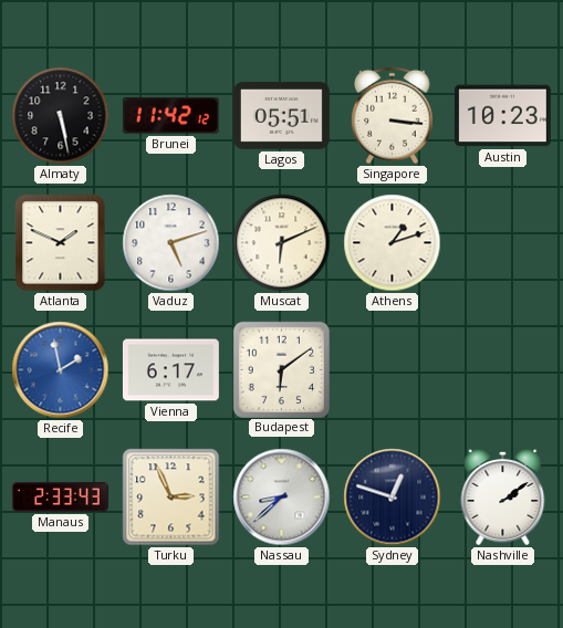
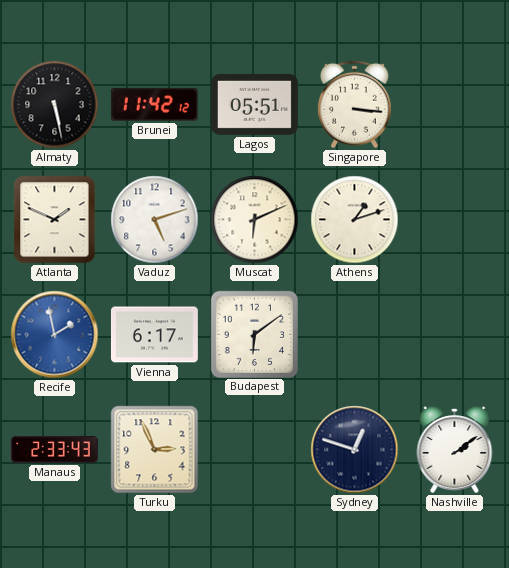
Austin: 10:23 -> none (502, 116)
Nassau: 8:38 -> none (282, 498)
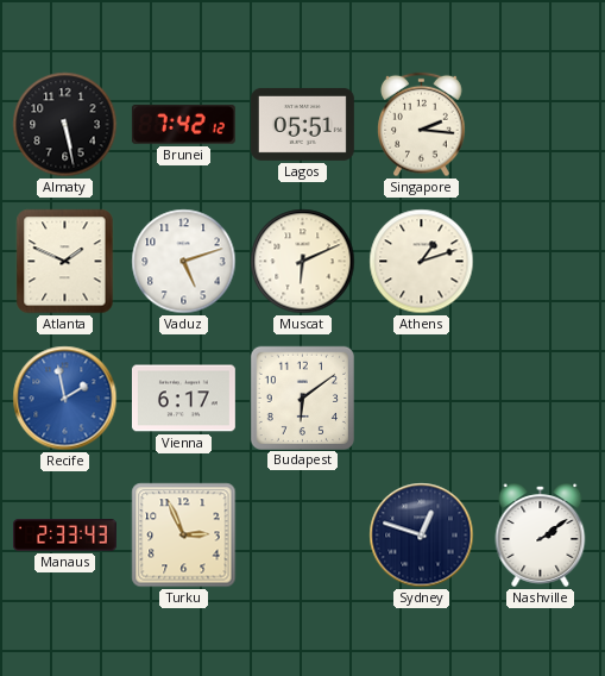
Brunei: 11:42 -> 7:42 (183, 125)
Singapore: 3:16 -> 2:16 (422, 125)
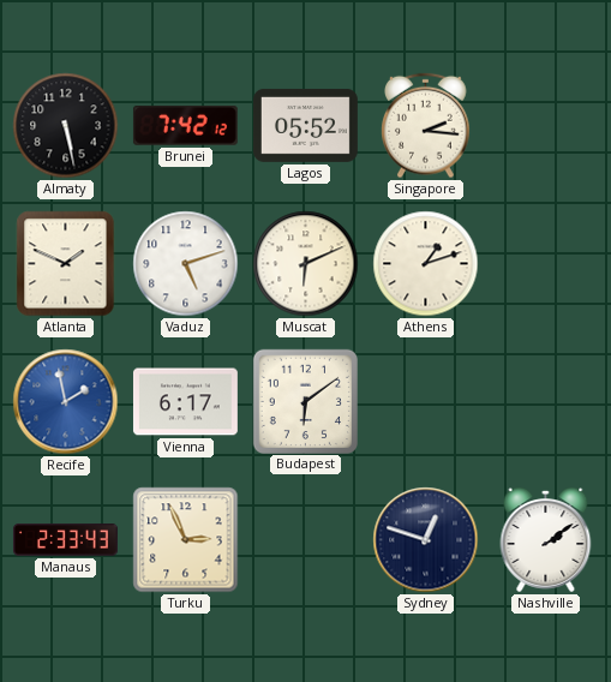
Lagos: 05:51 -> 05:52 (305, 125)
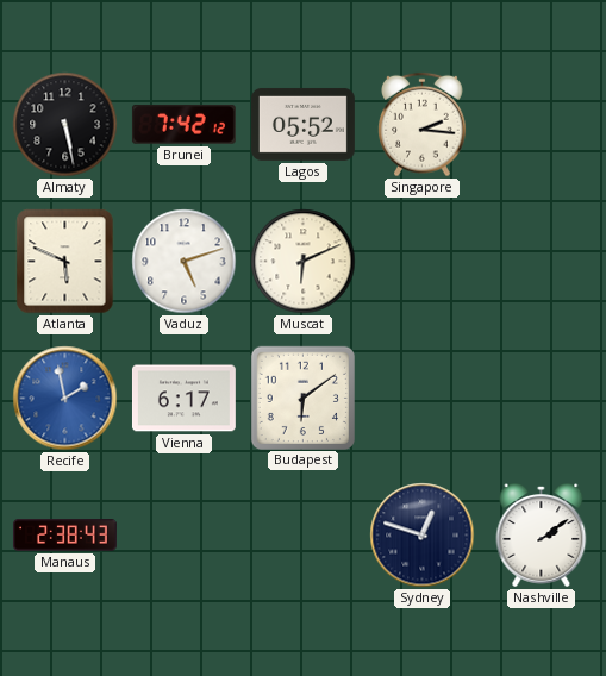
Atlanta: 1:49 -> 5:49 (65, 262)
Athens: 1:12 -> none (426, 264)
Manaus: 2:33 -> 2:38 (64, 536)
Turku: 2:56 -> none (186, 540)
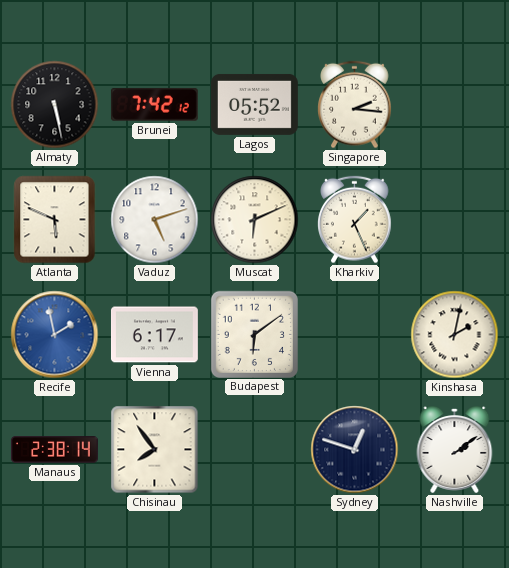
Kharkiv: none -> 1:26 (355, 220)
Kinshasa: none -> 2:02 (455, 335)
Manaus: 2:38:43 -> 2:38:14 (54, 450)
Chisinau: none -> 7:54 (155, 450)
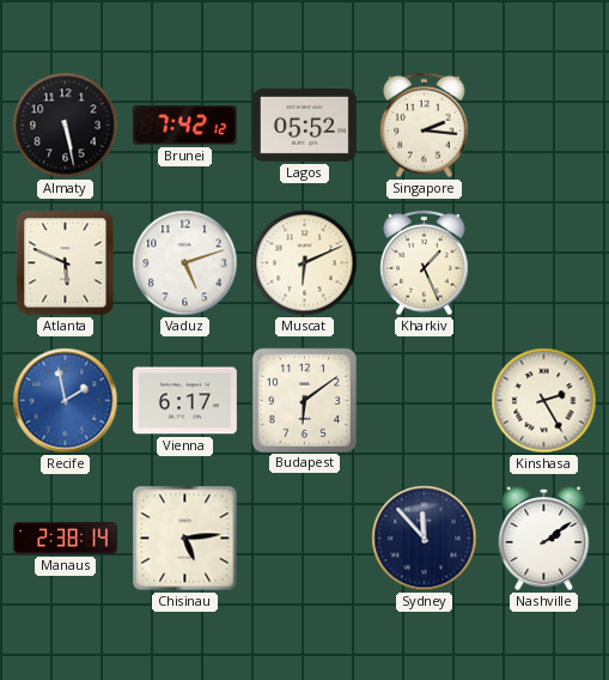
Kinshasa: 2:02 -> 2:25 (544, 401)
Chisinau: 7:54 -> 5:14 (185, 539)
Sydney: 12:48 -> 11:53 (425, 539)
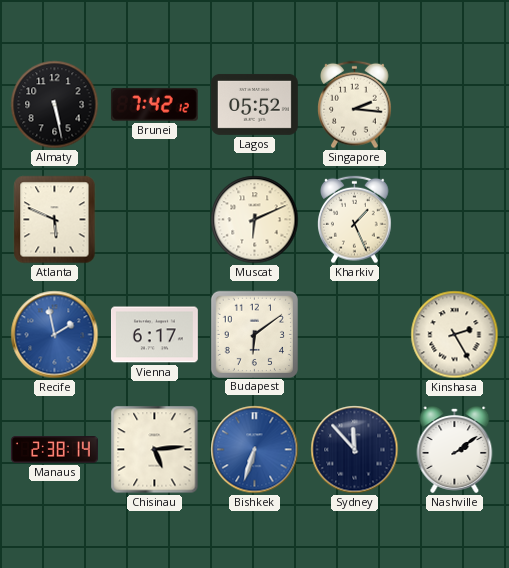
Vaduz: 5:12 -> none (185, 263)
Bishkek: none -> 6:33 (255, 450)
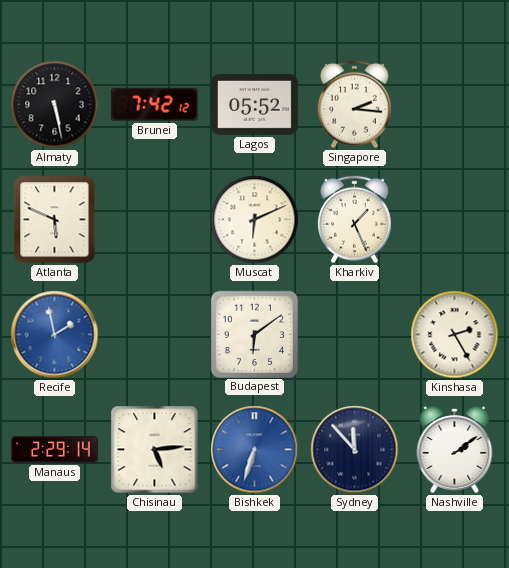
Vienna: 6:17 -> none (154, 335)
Manaus: 2:38 -> 2:29 (54, 450)
